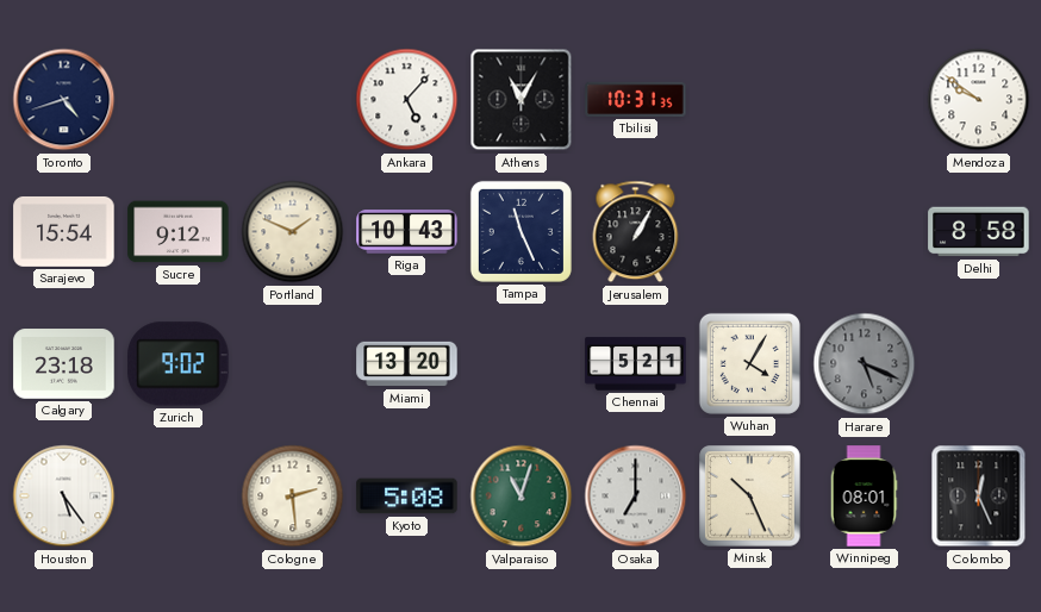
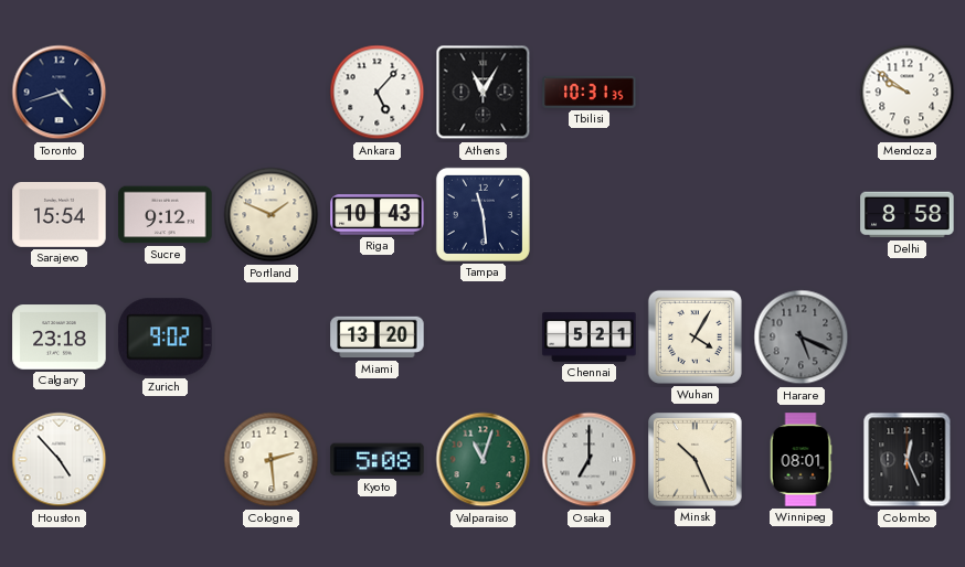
Tampa: 11:26 -> 11:29 (482, 214)
Jerusalem: 1:05 -> none (636, 232)
Houston: 5:24 -> 4:53 (60, 460)
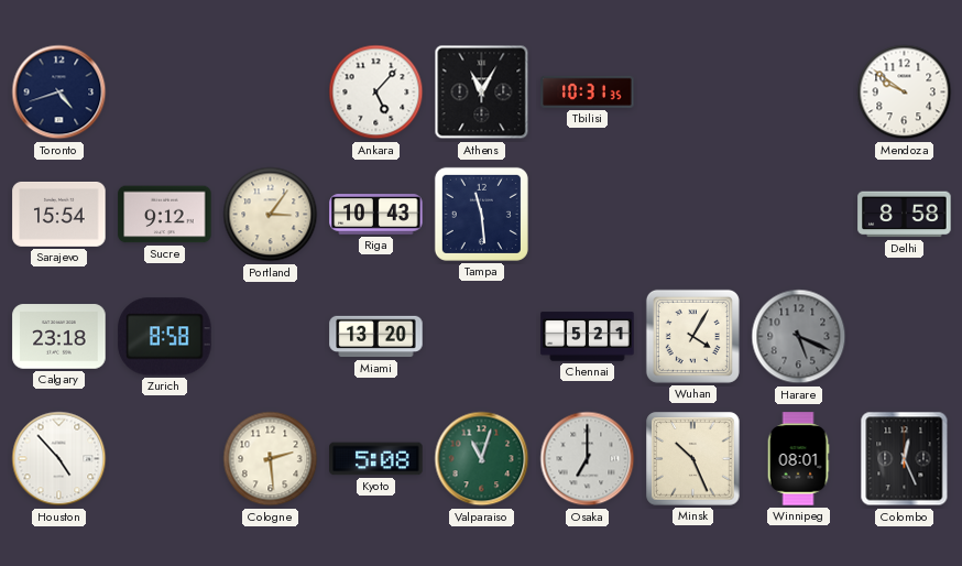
Portland: 1:49 -> 3:06 (271, 215)
Zurich: 9:02 -> 8:58 (165, 337)
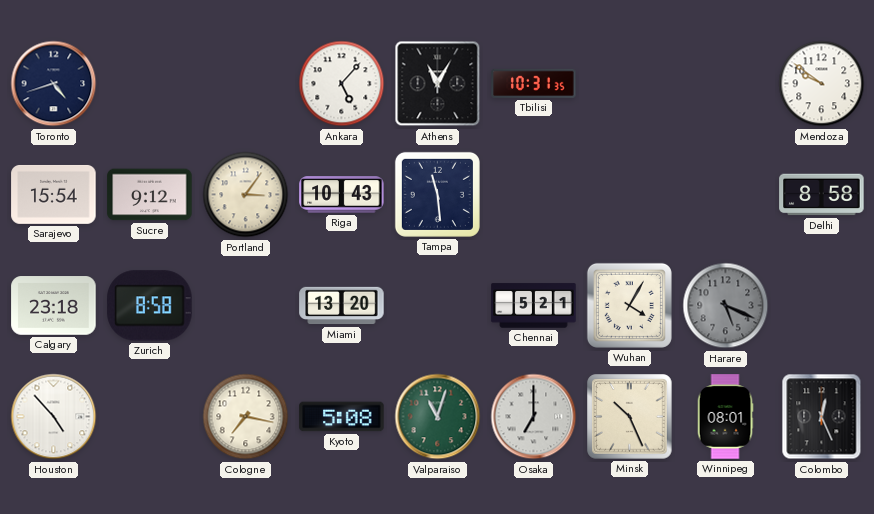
Cologne: 2:29 -> 7:17 (246, 417)
